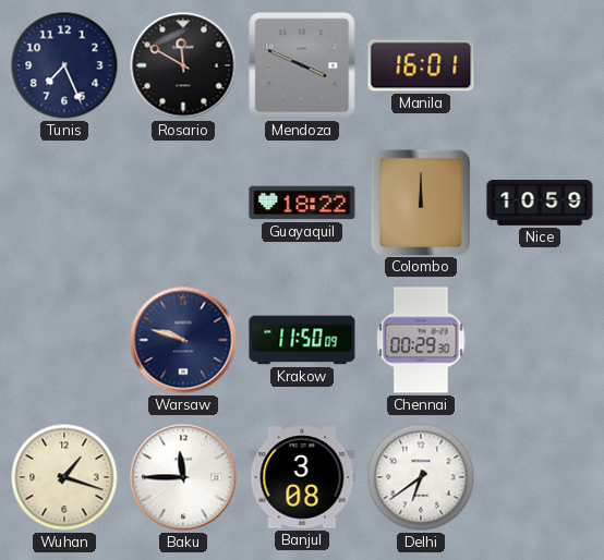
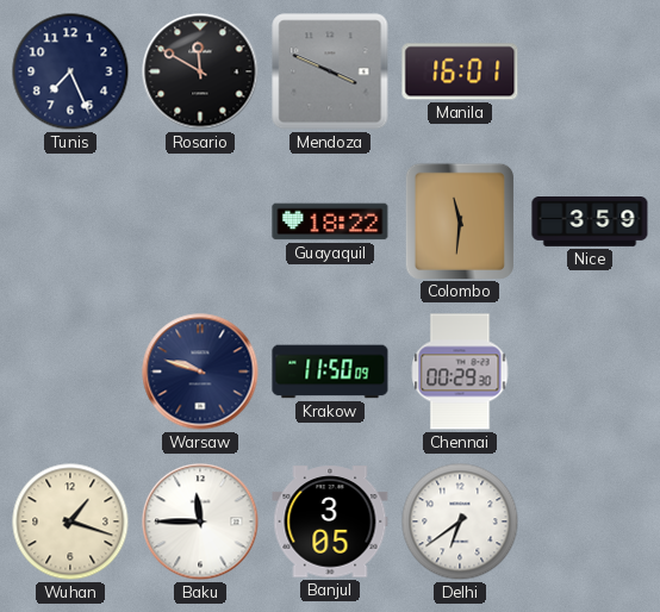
Colombo: 12:00 -> 11:31 (459, 220)
Nice: 10:59 -> 3:59 (590, 223)
Banjul: 3:08 -> 3:05 (330, 522)
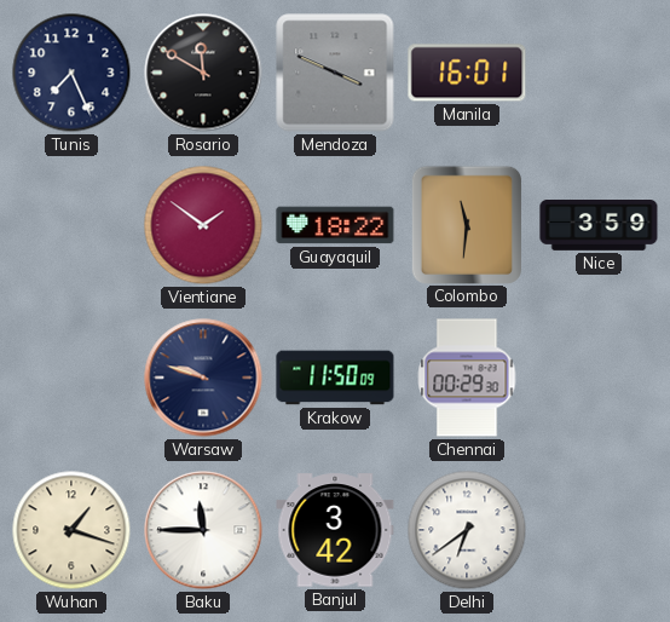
Vientiane: none -> 1:51 (203, 225)
Banjul: 3:05 -> 3:42 (335, 530)
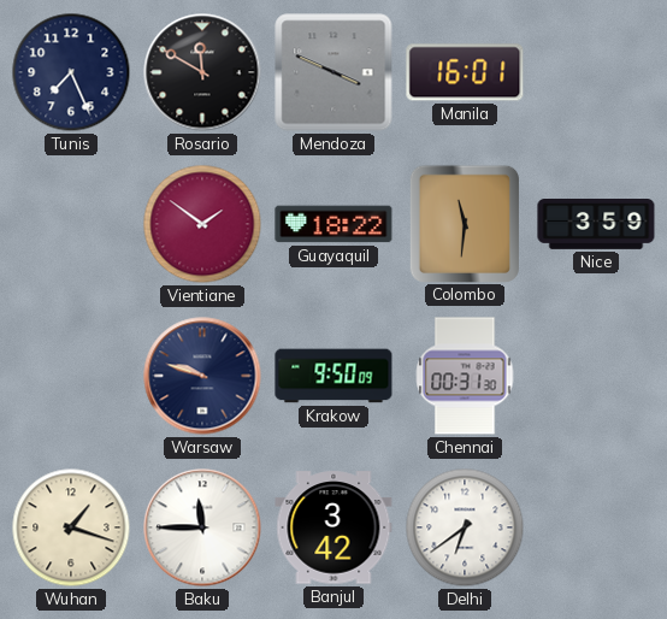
Krakow: 11:50 -> 9:50 (333, 376)
Chennai: 00:29 -> 00:31 (465, 376)
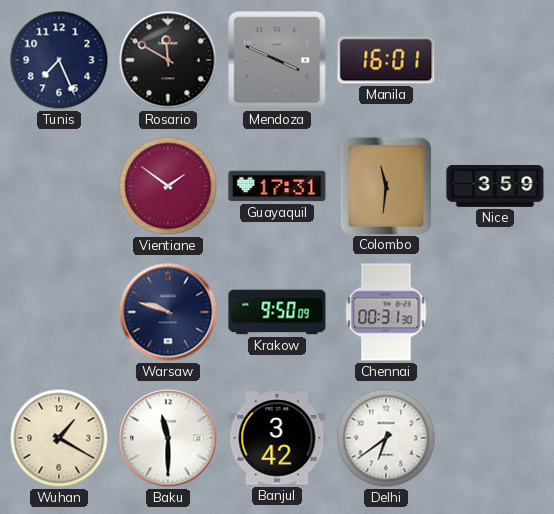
Guayaquil: 18:22 -> 17:31 (277, 186)
Wuhan: 1:18 -> 1:20 (59, 438)
Baku: 11:45 -> 11:30 (168, 438)
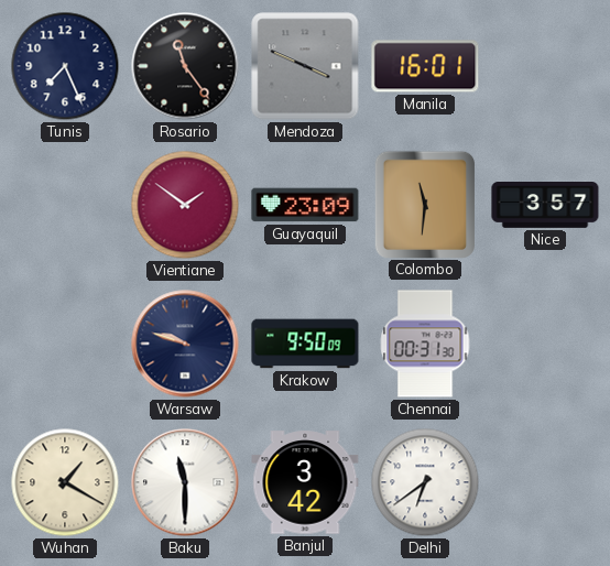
Rosario: 11:50 -> 11:24 (185, 66)
Guayaquil: 17:31 -> 23:09 (305, 205)
Nice: 3:59 -> 3:57 (545, 206)
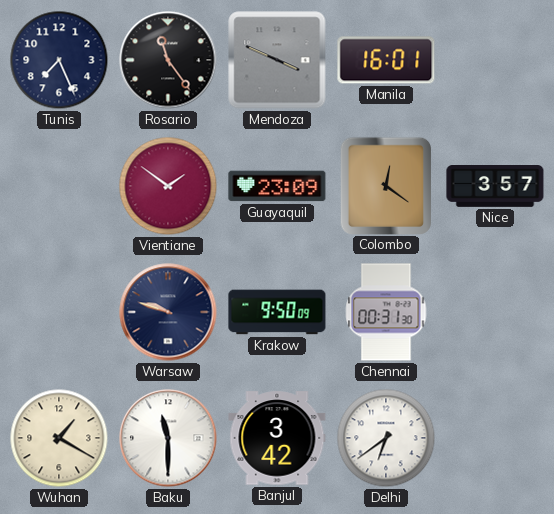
Colombo: 11:31 -> 12:21 (385, 185)
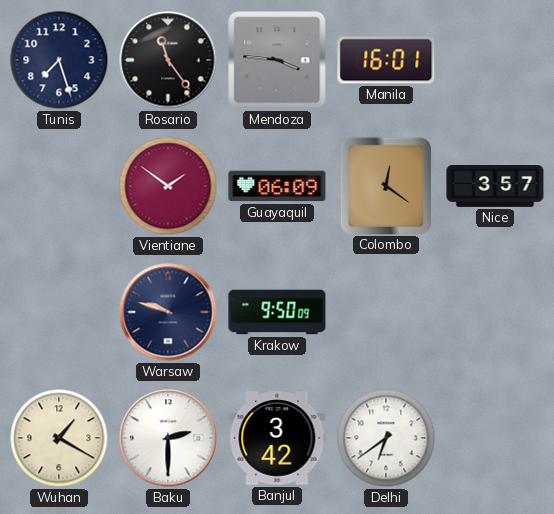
Tunis: 7:26 -> 7:27 (59, 60)
Mendoza: 3:49 -> 3:46 (277, 60)
Guayaquil: 23:09 -> 06:09 (277, 186)
Chennai: 00:31 -> none (386, 312)
Baku: 11:30 -> 2:30 (168, 438)
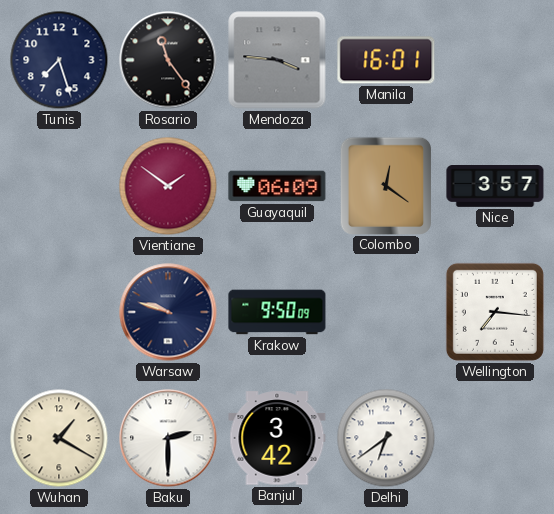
Wellington: none -> 7:16 (495, 312)
